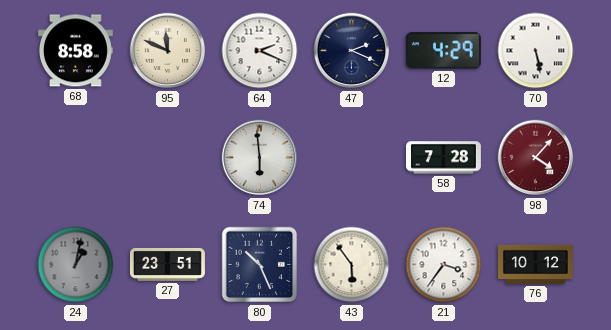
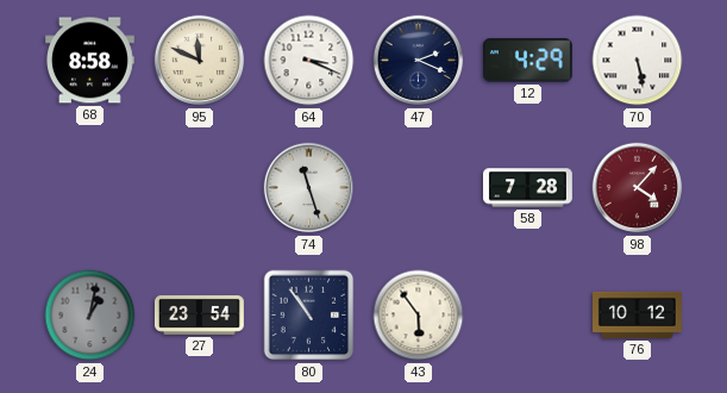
64: 2:19 -> 3:19 (309, 61)
74: 5:59 -> 11:27 (309, 188)
27: 23:51 -> 23:54 (199, 314)
80: 10:26 -> 10:54 (309, 316)
21: 3:36 -> none (444, 265)
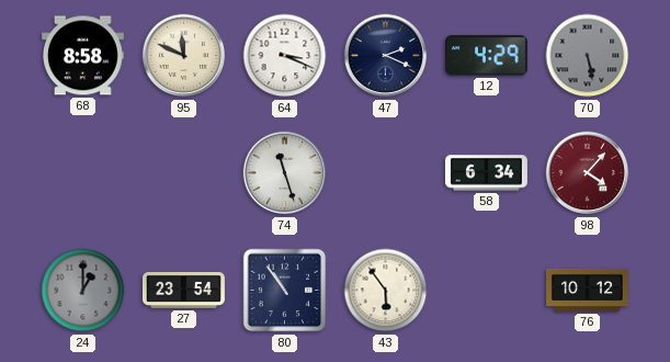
70 dial: white -> grey (588, 56)
58: 7:28 -> 6:34 (486, 173)
24: 1:02 -> 1:00 (83, 291)
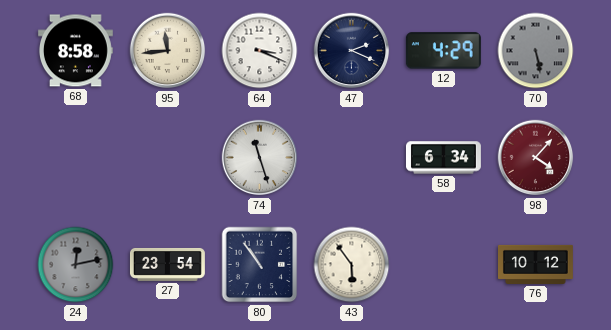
95: 11:49 -> 11:44 (168, 51)
24: 1:00 -> 12:13 (76, 265)
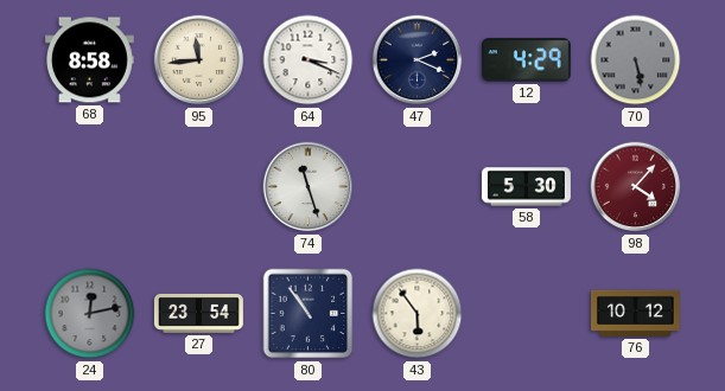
58: 6:34 -> 5:30 (526, 187)
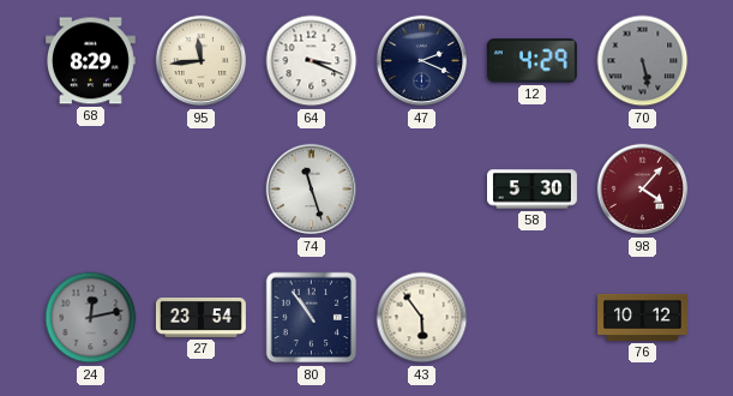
68: 8:58 -> 8:29 (90, 61)
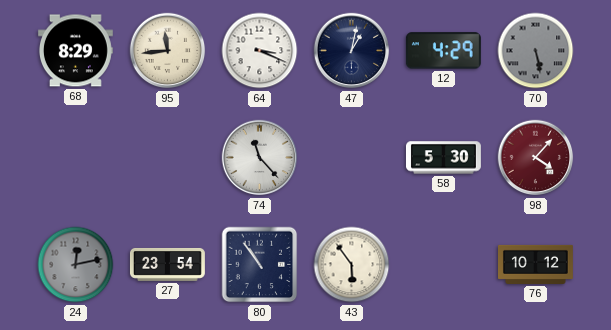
47: 2:19 -> 1:02 (352, 51)
74: 11:27 -> 11:23 (260, 158)
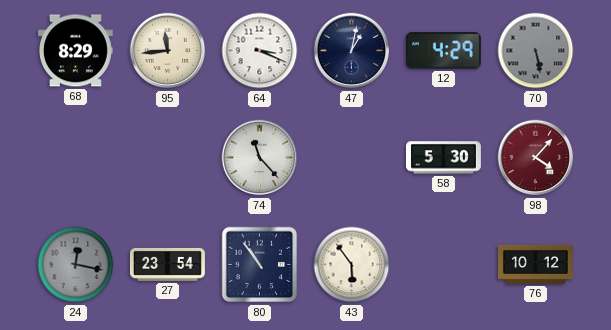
24: 12:13 -> 12:17 (76, 265)
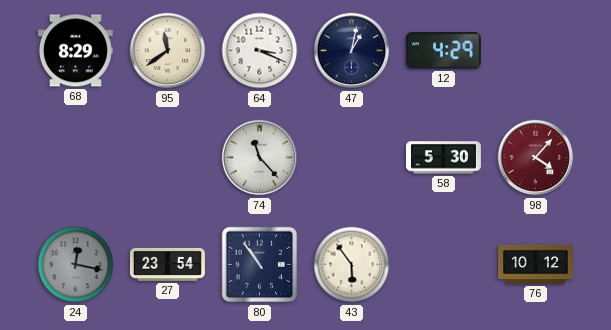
95: 11:44 -> 11:39 (168, 51)
70: 5:28 -> none (536, 51)
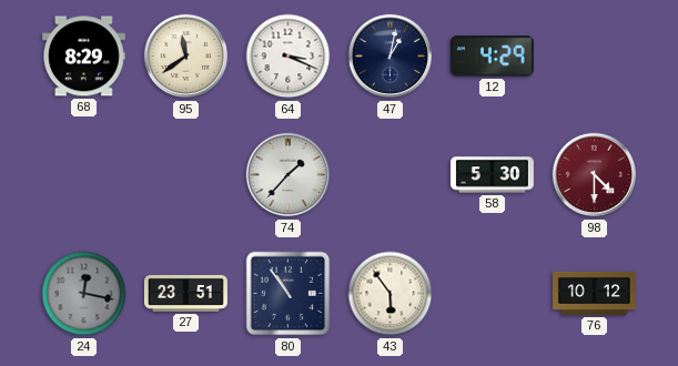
74: 11:23 -> 1:37 (289, 175)
98: 4:07 -> 4:30 (595, 175)
27: 23:54 -> 23:51 (185, 293)
